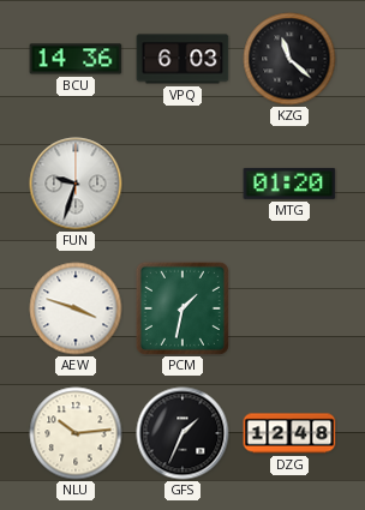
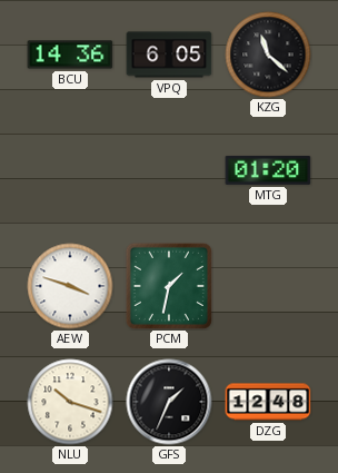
VPQ: 6:03 -> 6:05 (169, 55)
FUN: 9:33 -> none (76, 184)
NLU: 10:14 -> 10:18 (70, 402)
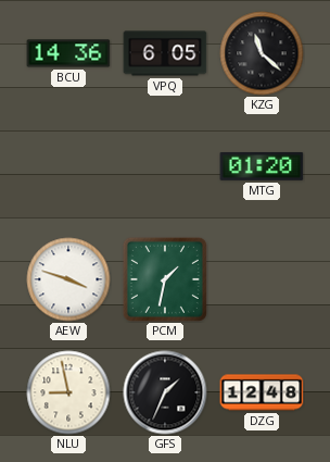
NLU: 10:18 -> 8:58 (68, 392)
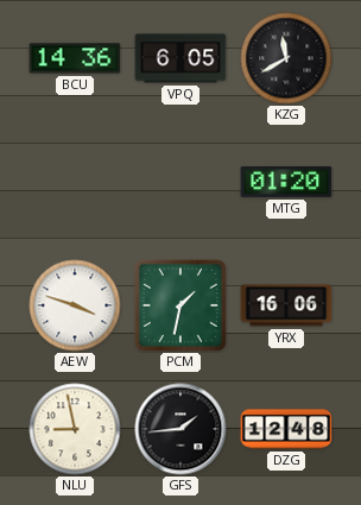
KZG: 11:22 -> 11:40 (286, 58)
YRX: none -> 16:06 (286, 305)
GFS: 1:34 -> 1:44 (180, 429)
